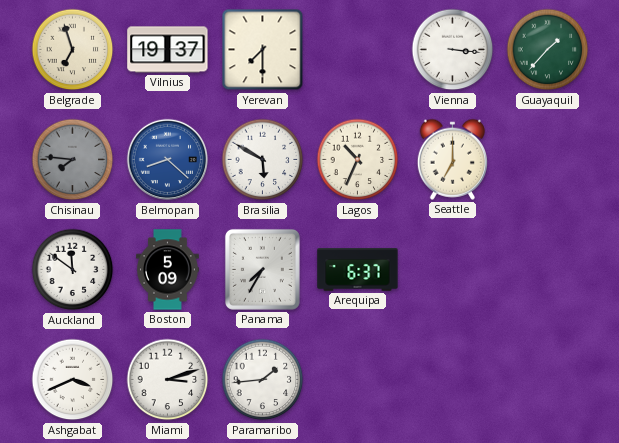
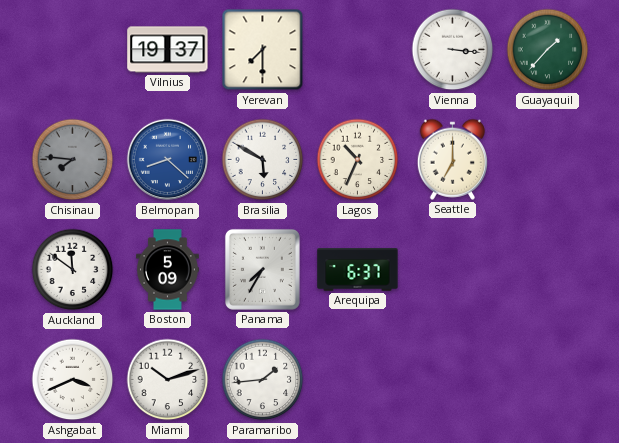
Belgrade: 6:57 -> none (73, 50)
Miami: 3:12 -> 10:12 (168, 380)
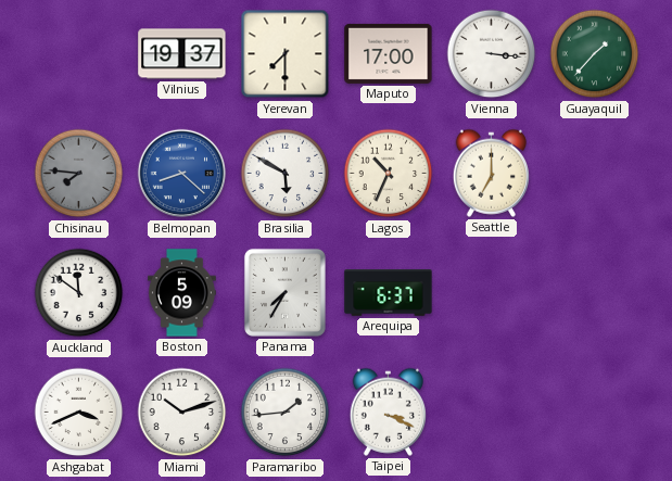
Maputo: none -> 17:00 (389, 53)
Taipei: none -> 3:19 (388, 412)
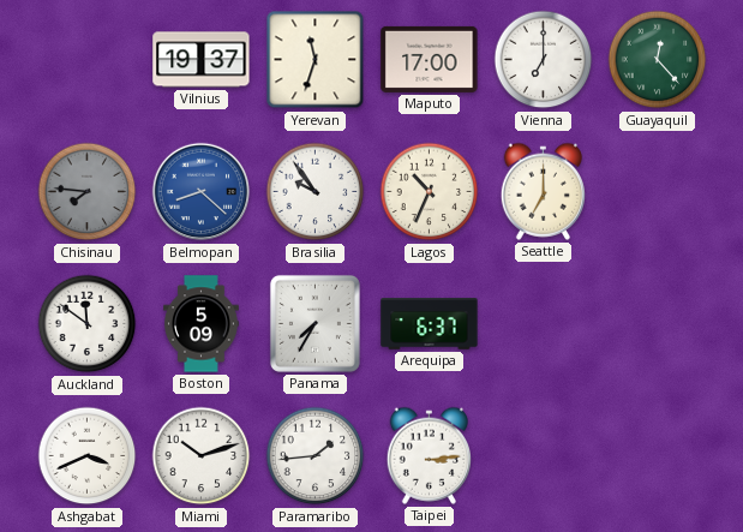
Yerevan: 7:30 -> 11:33 (316, 60)
Vienna: 3:16 -> 7:00 (544, 60)
Guayaquil: 1:37 -> 12:23 (658, 60)
Brasilia: 5:50 -> 9:54 (316, 192)
Taipei: 3:19 -> 3:14 (429, 455)
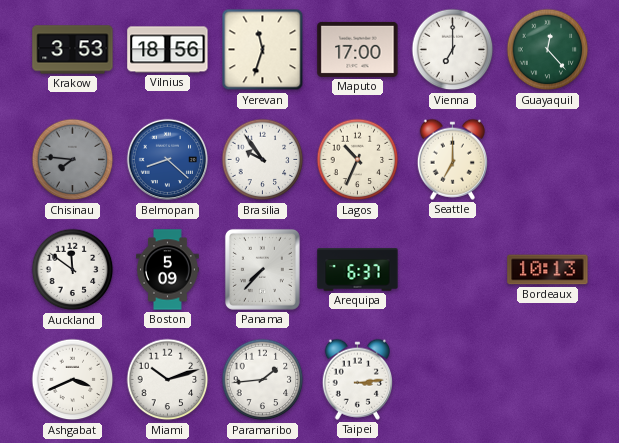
Krakow: none -> 3:53 (73, 50)
Vilnius: 19:37 -> 18:56 (168, 50)
Panama: 7:35 -> 7:37 (262, 269)
Bordeaux: none -> 10:13 (548, 270)
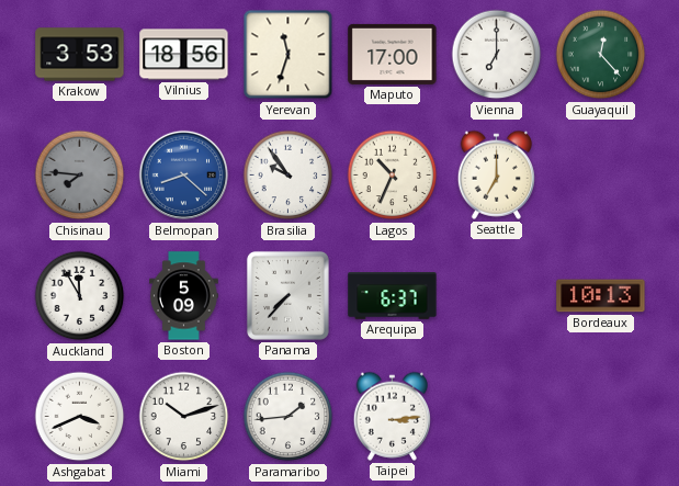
Auckland: 11:51 -> 11:55 (80, 296)
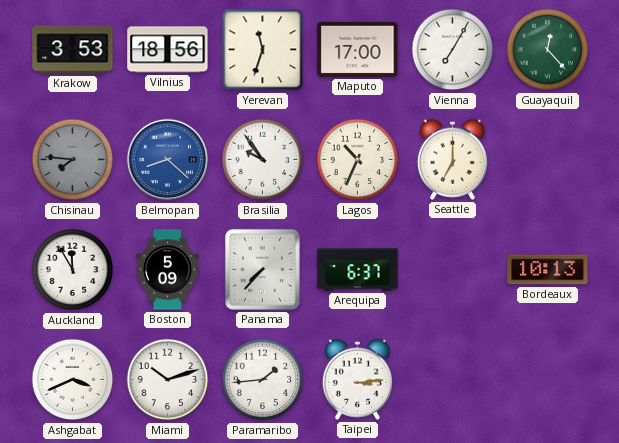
Vienna: 7:00 -> 7:05 (453, 50)
